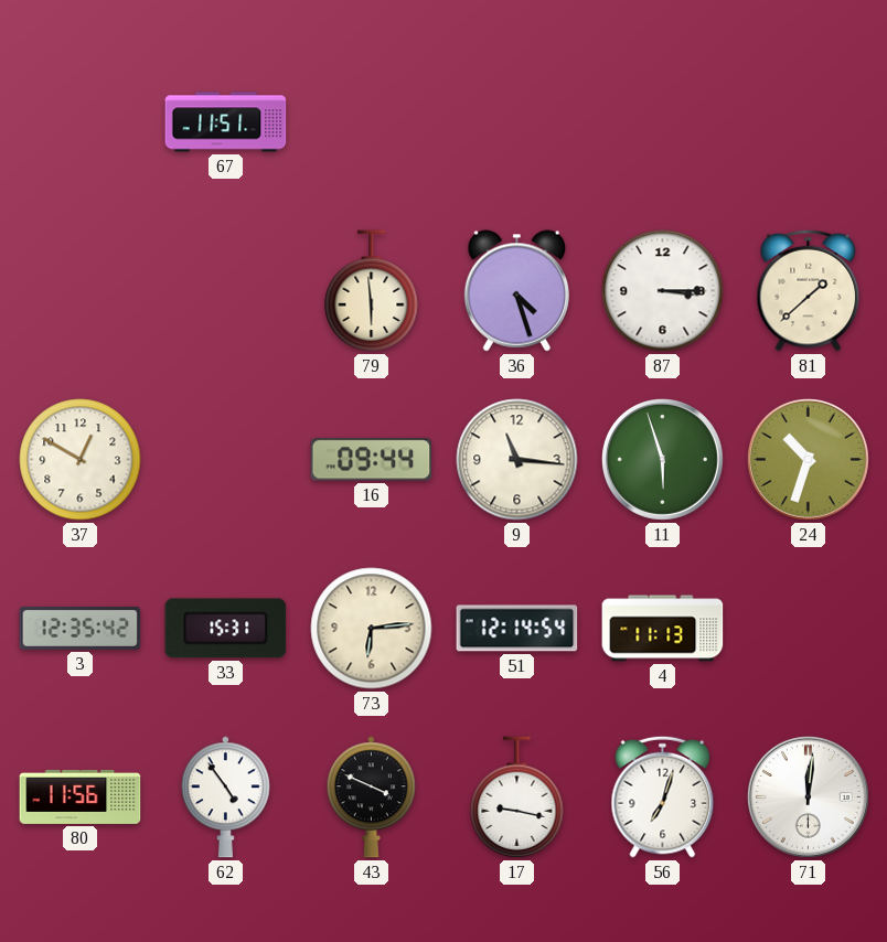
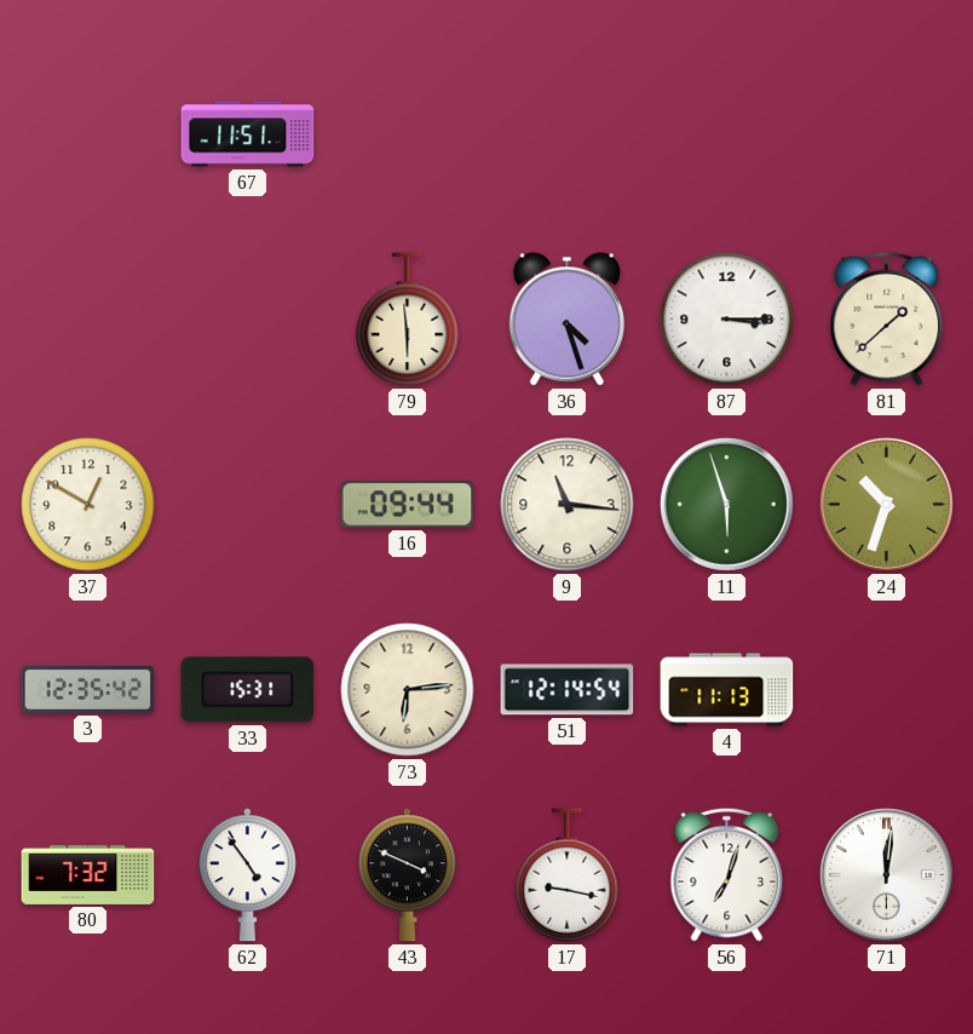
80: 11:56 -> 7:32 (88, 874)
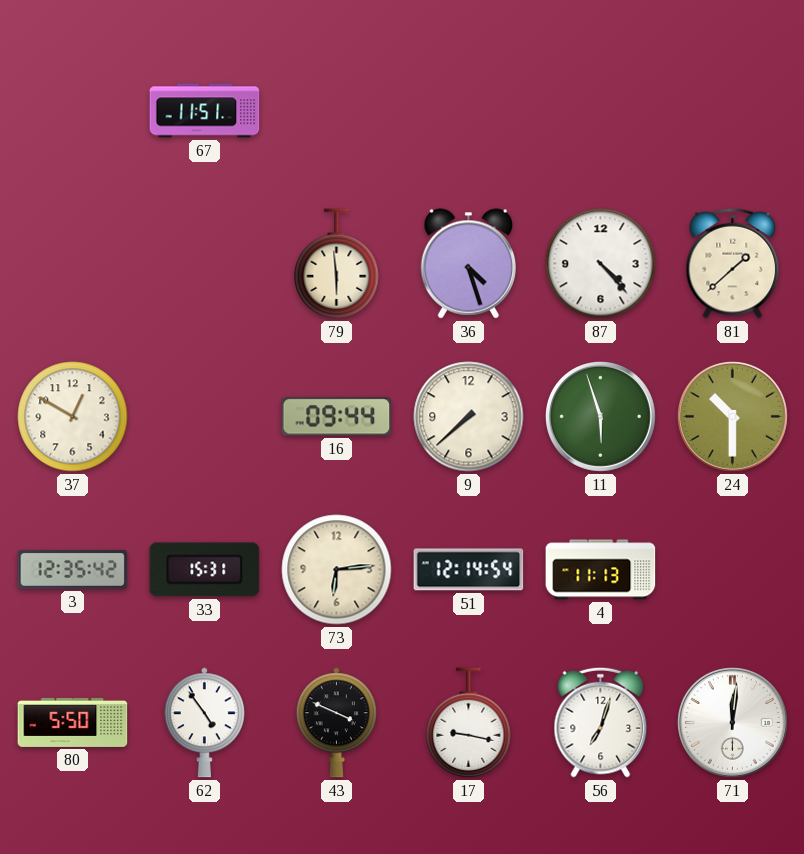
87: 3:15 -> 4:23 (601, 264)
9: 11:16 -> 7:38 (469, 417)
24: 10:33 -> 10:30 (732, 416)
80: 7:32 -> 5:50 (73, 722)
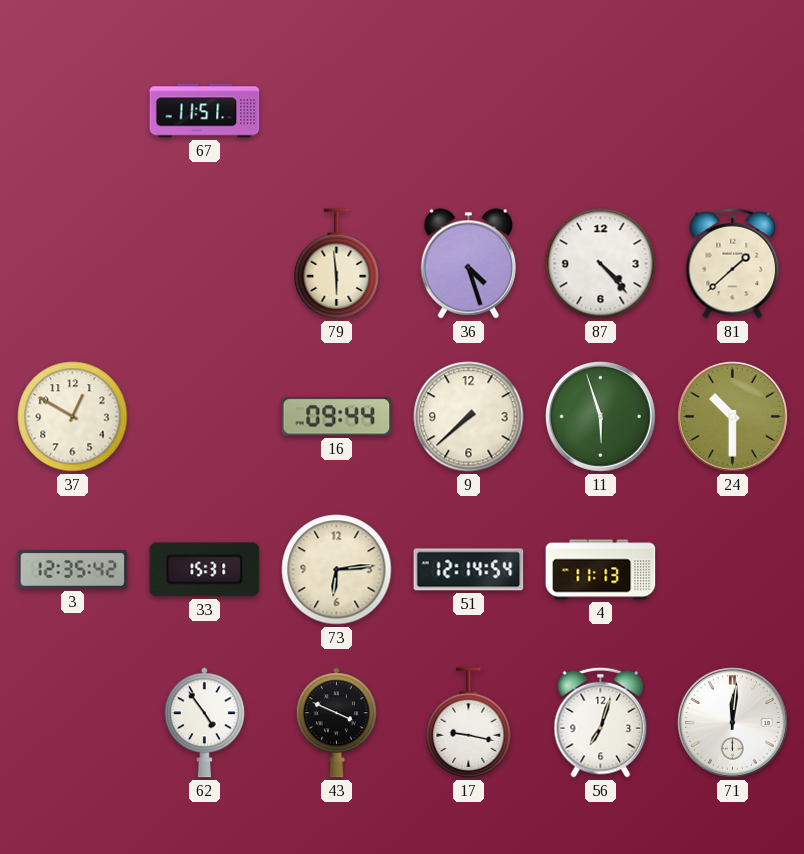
80: 5:50 -> none (73, 722)
